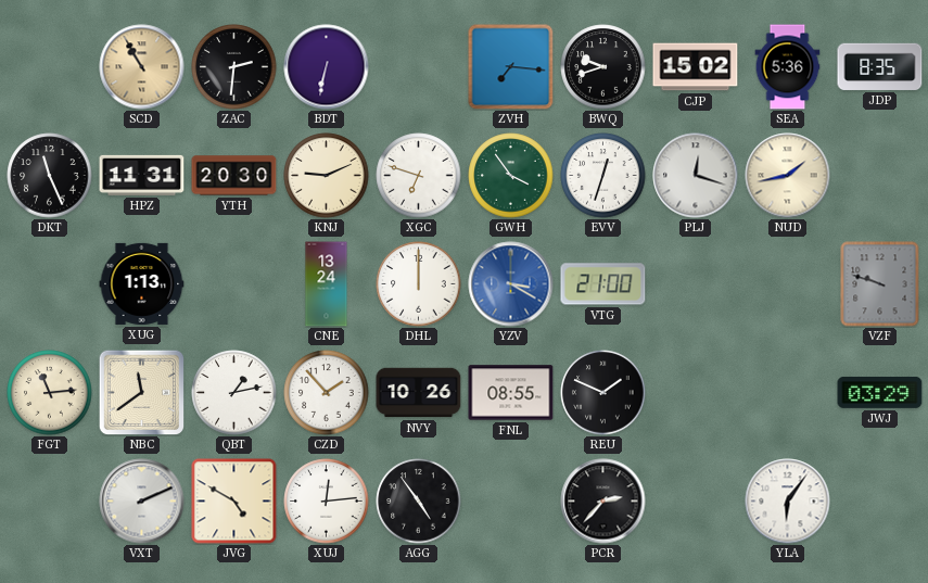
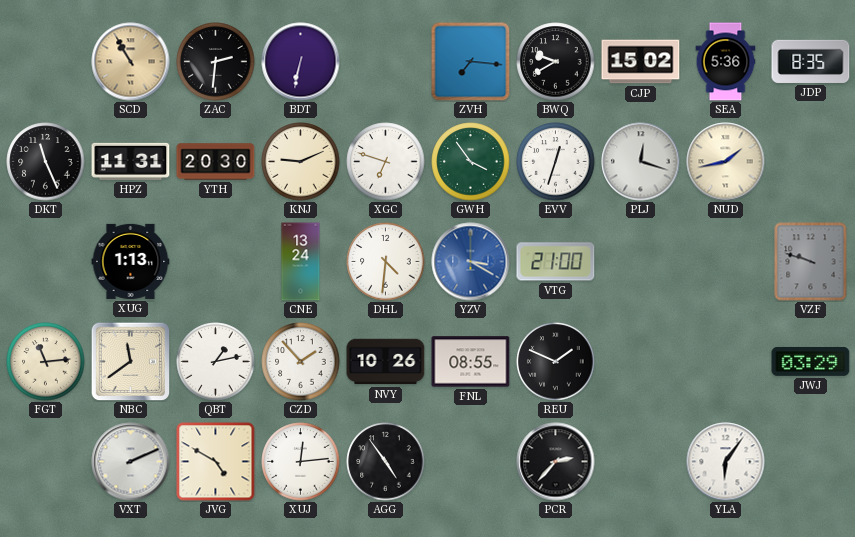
BWQ: 9:42 -> 9:40 (556, 62)
DHL: 12:00 -> 4:31 (386, 262)
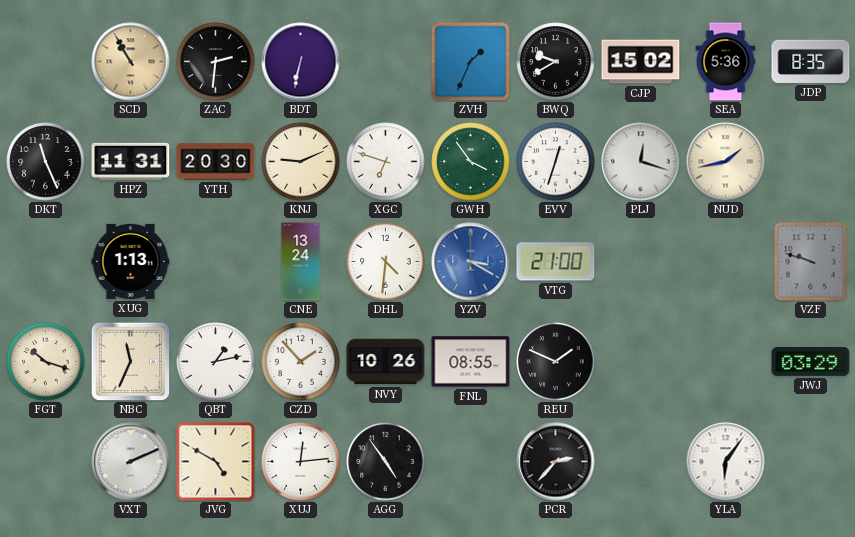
ZVH: 7:16 -> 1:34 (471, 62)
FGT: 11:14 -> 10:18 (46, 362)
NBC: 11:39 -> 11:34 (130, 361)
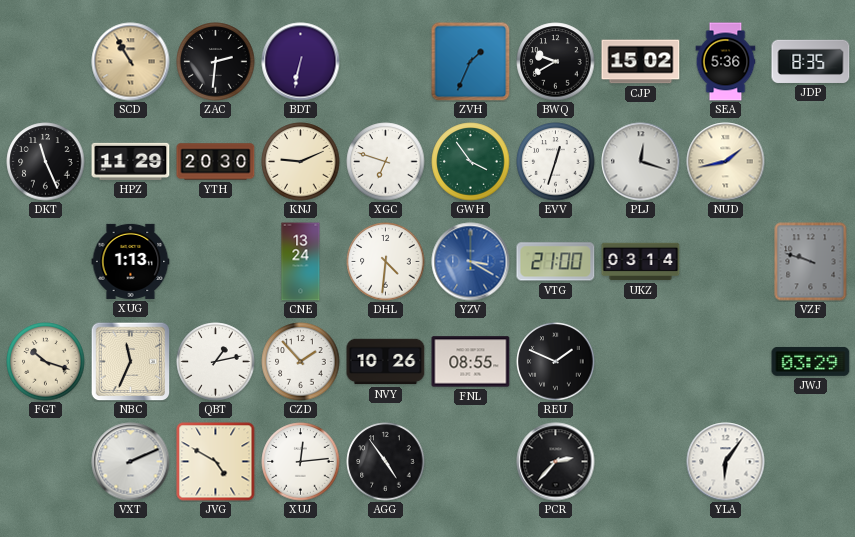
HPZ: 11:31 -> 11:29 (131, 161)
UKZ: none -> 03:14 (641, 262)
